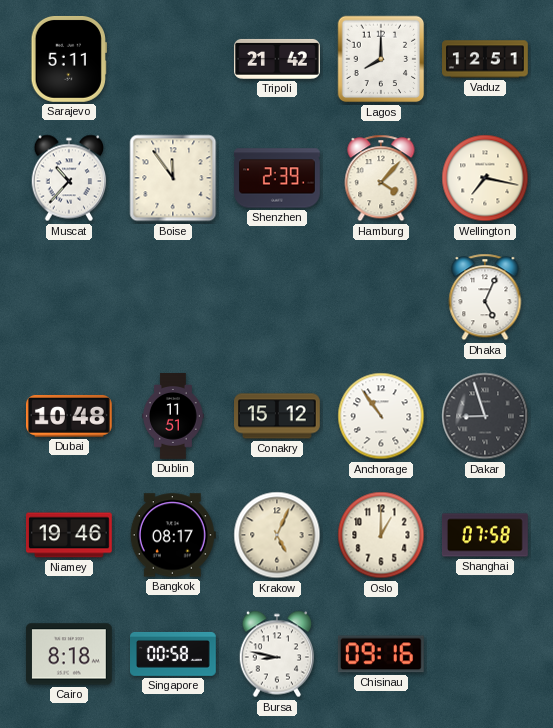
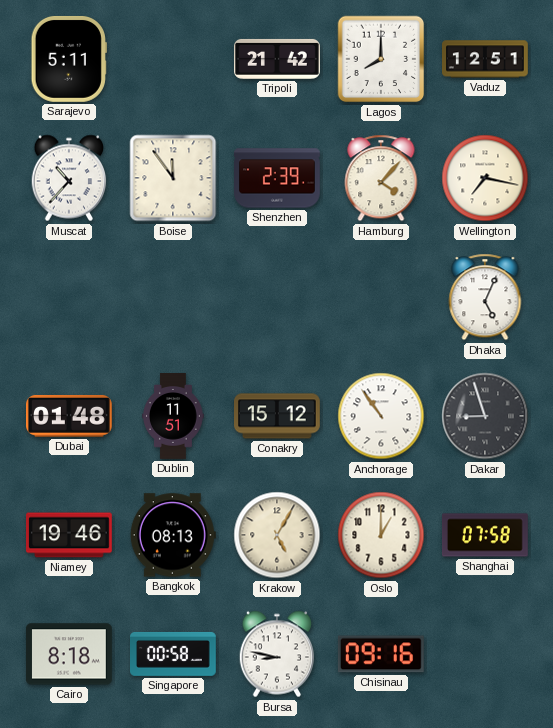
Dubai: 10:48 -> 01:48 (70, 416)
Bangkok: 08:17 -> 08:13 (173, 535)
Krakow: 5:04 -> 5:05 (277, 535)
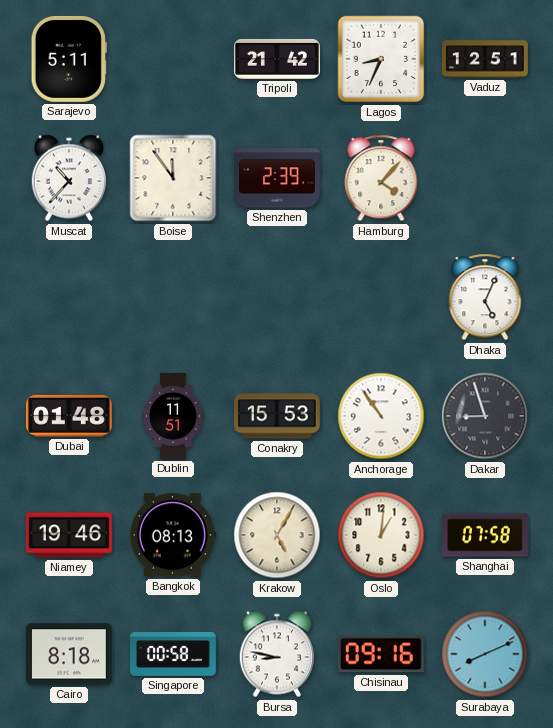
Lagos: 8:00 -> 8:34 (381, 59)
Wellington: 7:17 -> none (485, 178)
Conakry: 15:12 -> 15:53 (278, 416)
Oslo: 1:00 -> 1:01 (381, 535)
Surabaya: none -> 8:11 (485, 654)
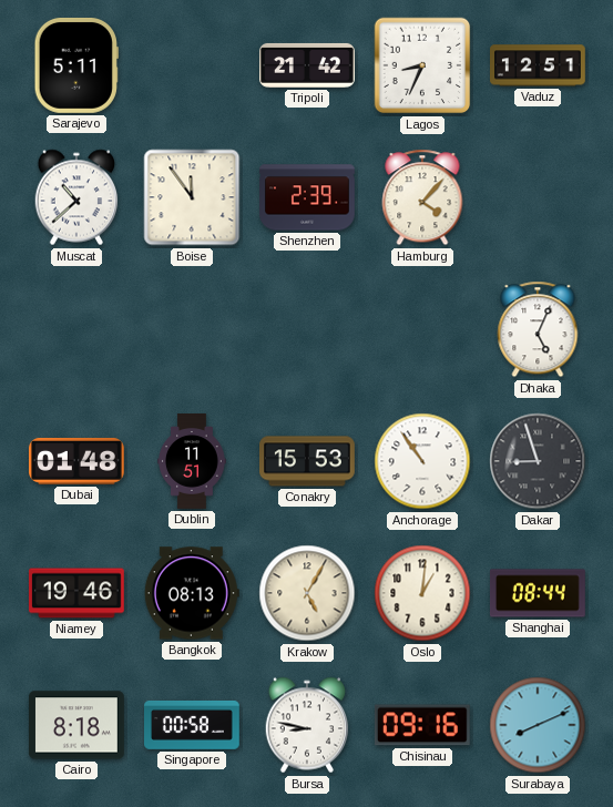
Muscat: 10:37 -> 10:38 (76, 197)
Shanghai: 07:58 -> 08:44 (539, 593)
